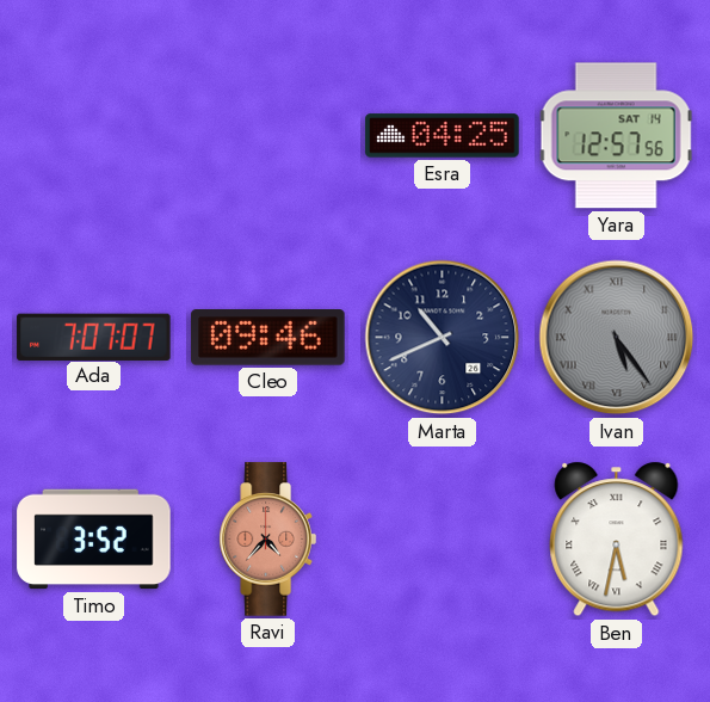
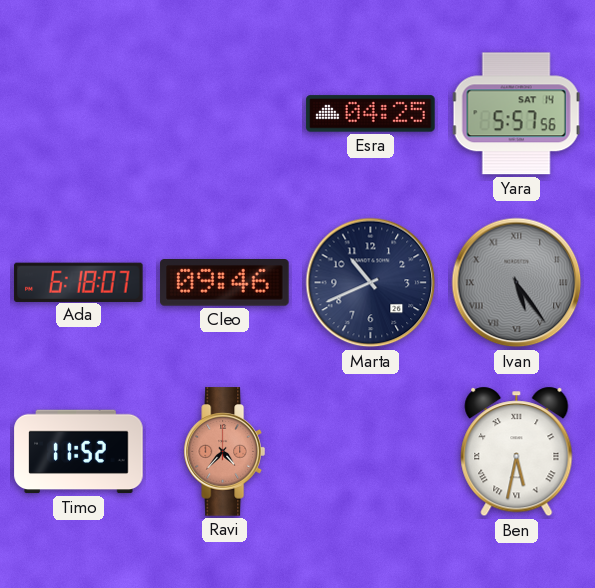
Yara: 12:57 -> 5:57 (516, 114)
Ada: 7:07 -> 6:18 (79, 282)
Timo: 3:52 -> 11:52 (79, 452)
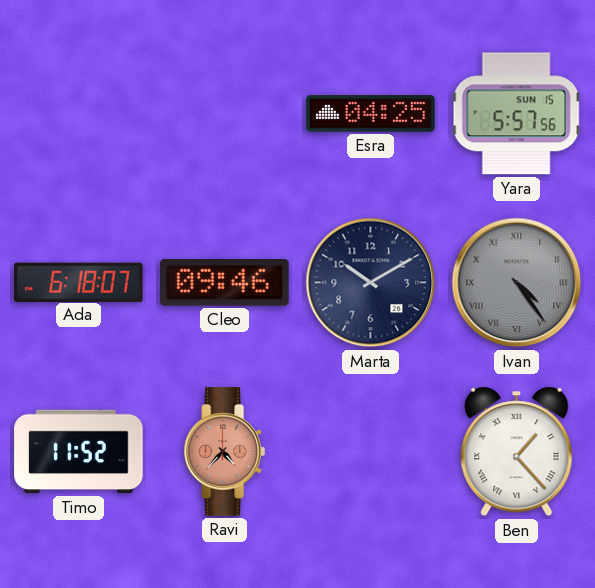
Yara date: SAT 14 -> SUN 15 (516, 114)
Marta: 10:41 -> 10:10 (371, 283)
Ivan: 5:24 -> 4:24 (517, 283)
Ben: 5:32 -> 1:23 (517, 452)
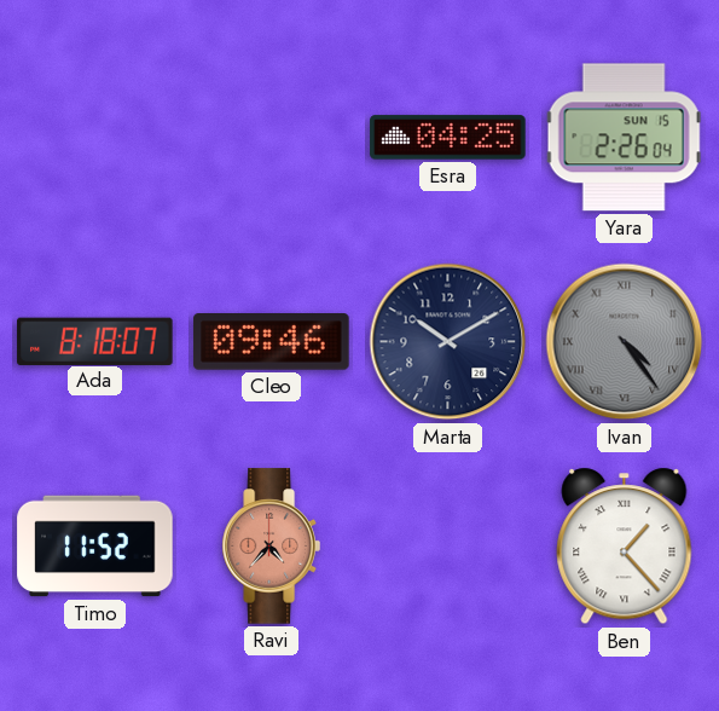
Yara: 5:57 -> 2:26 (624, 138)
Ada: 6:18 -> 8:18 (95, 341)
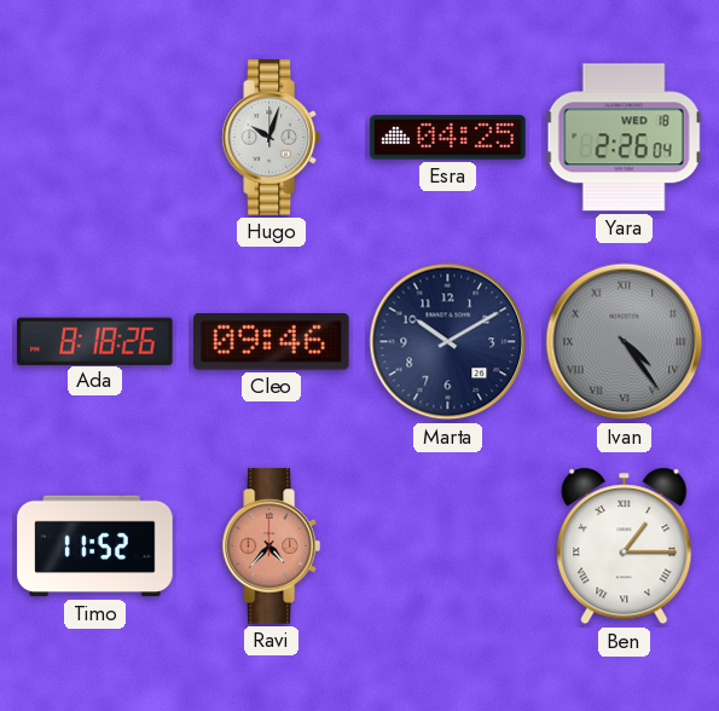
Hugo: none -> 10:03 (271, 138)
Yara date: SUN 15 -> WED 18 (624, 138)
Ada: 8:18:07 -> 8:18:26 (95, 341)
Ben: 1:23 -> 1:15 (625, 547)
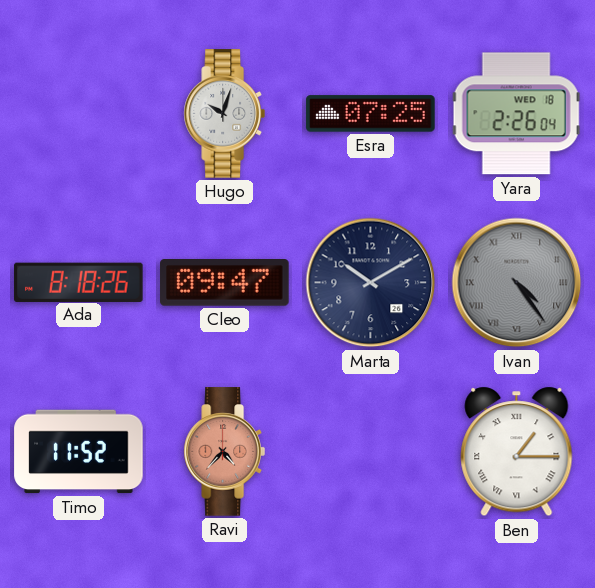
Esra: 04:25 -> 07:25 (371, 114)
Cleo: 09:46 -> 09:47 (225, 283)
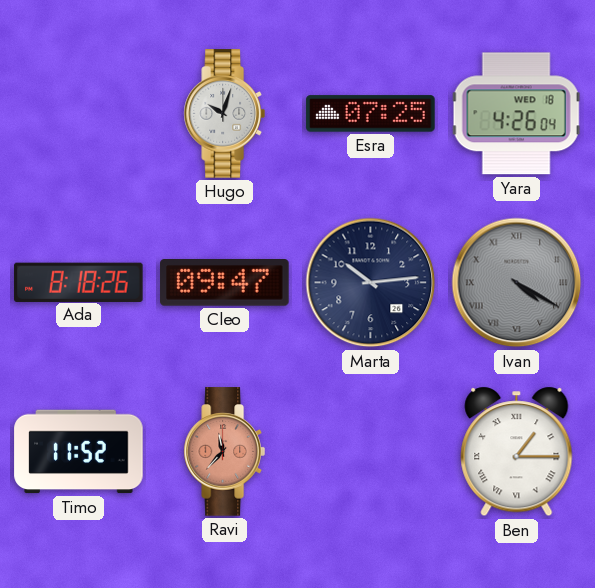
Yara: 2:26 -> 4:26 (516, 114)
Marta: 10:10 -> 10:14 (371, 283)
Ivan: 4:24 -> 4:20 (517, 283)
Ravi: 4:37 -> 11:37 (224, 452)
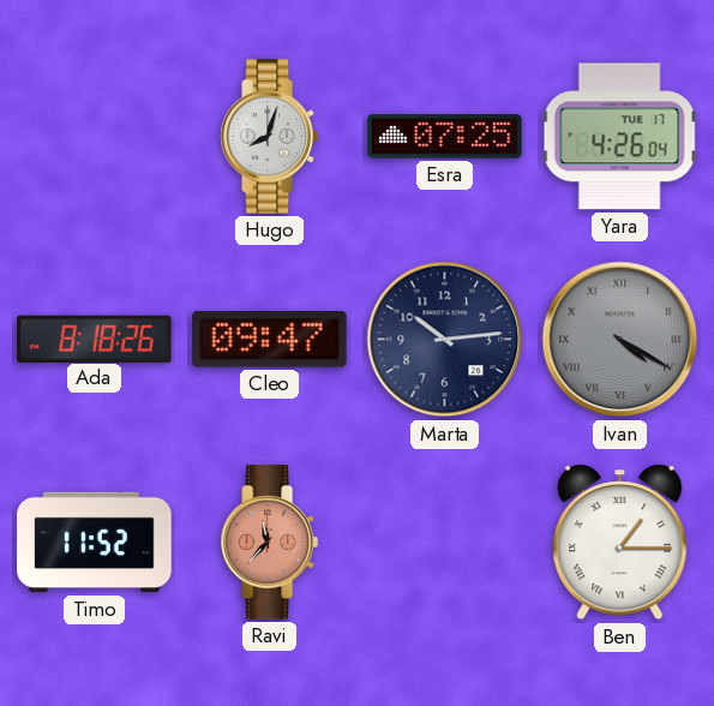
Hugo: 10:03 -> 8:03 (269, 137)
Yara date: WED 18 -> TUE 17 (619, 137)
